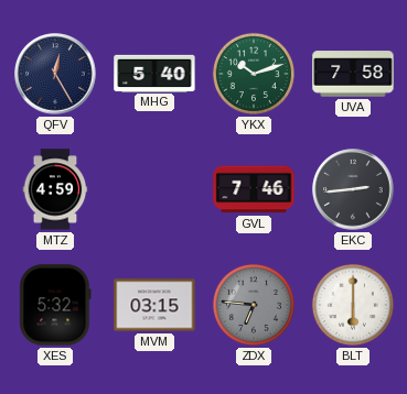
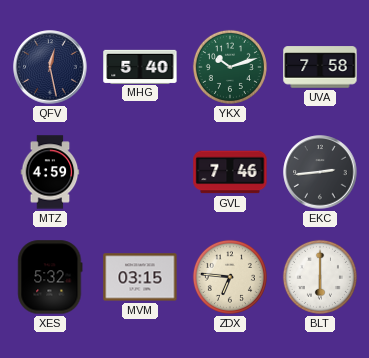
QFV: 12:25 -> 12:28 (50, 67)
ZDX dial: grey -> cream (230, 277)
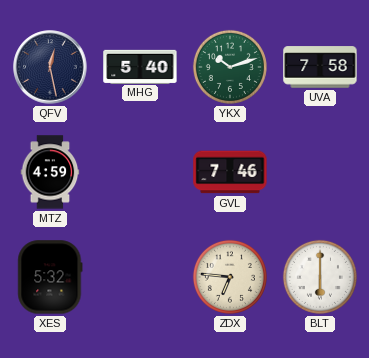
EKC: 2:44 -> none (320, 172)
MVM: 03:15 -> none (140, 277)
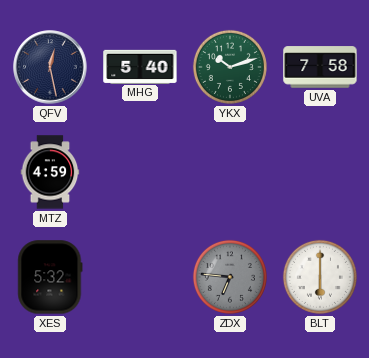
GVL: 7:46 -> none (230, 172)
ZDX dial: cream -> grey (230, 277)
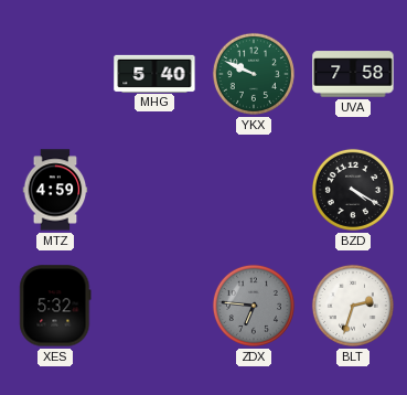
QFV: 12:28 -> none (50, 67)
YKX: 10:12 -> 9:49 (254, 74)
BZD: none -> 4:20 (353, 190)
BLT: 6:00 -> 2:33 (353, 306)
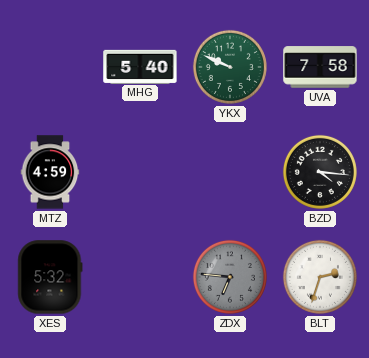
BZD: 4:20 -> 4:16 (320, 172)
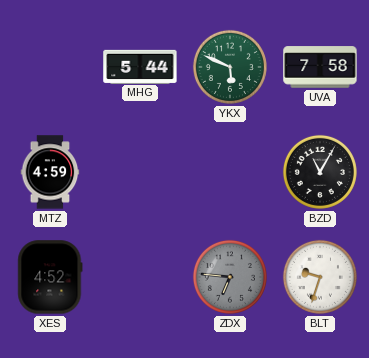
MHG: 5:40 -> 5:44 (140, 66)
YKX: 9:49 -> 5:49 (230, 67)
BZD: 4:16 -> 11:05 (320, 172)
XES: 5:32 -> 4:52 (50, 277)
BLT: 2:33 -> 9:33 (320, 277)
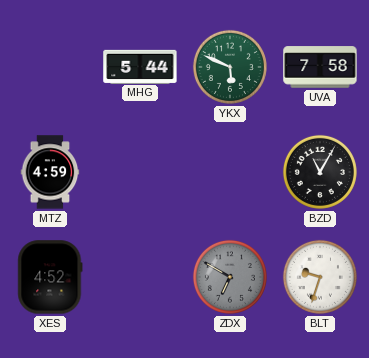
ZDX: 6:46 -> 6:50 (230, 277)
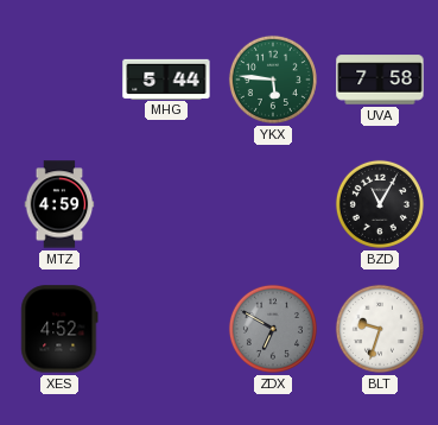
YKX: 5:49 -> 5:46 (273, 80)
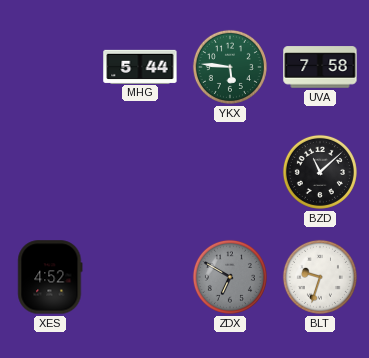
MTZ: 4:59 -> none (59, 204)
BZD: 11:05 -> 11:08 (320, 172)
